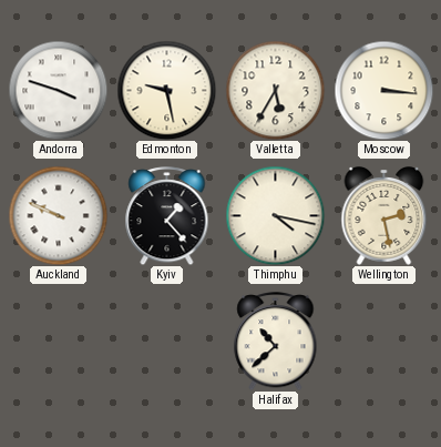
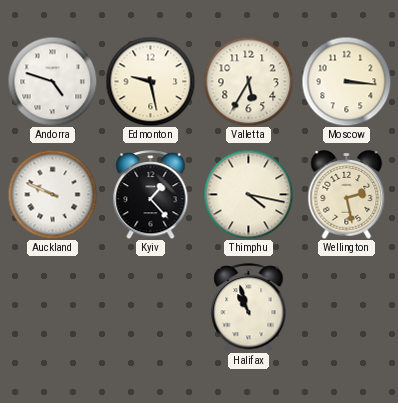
Andorra: 3:48 -> 4:48 (52, 81)
Halifax: 10:38 -> 10:57 (249, 308)
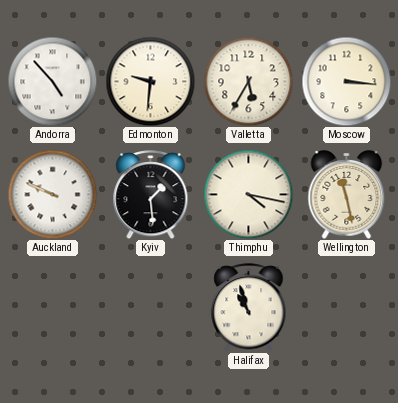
Andorra: 4:48 -> 4:53 (52, 81)
Edmonton: 9:28 -> 9:31 (150, 81)
Kyiv: 1:23 -> 1:29 (151, 195)
Wellington: 2:28 -> 11:28 (347, 195)
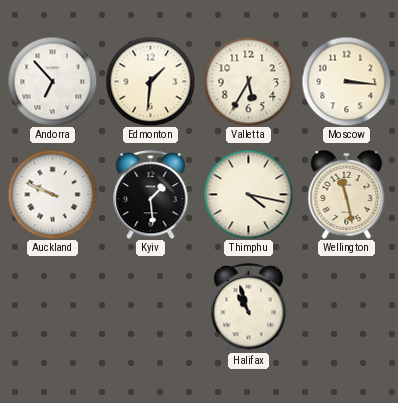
Andorra: 4:53 -> 6:53 (52, 81)
Edmonton: 9:31 -> 1:31 (150, 81)
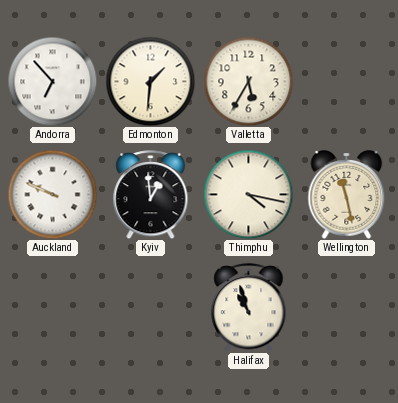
Moscow: 3:16 -> none (346, 81)
Kyiv: 1:29 -> 12:59 (151, 195)
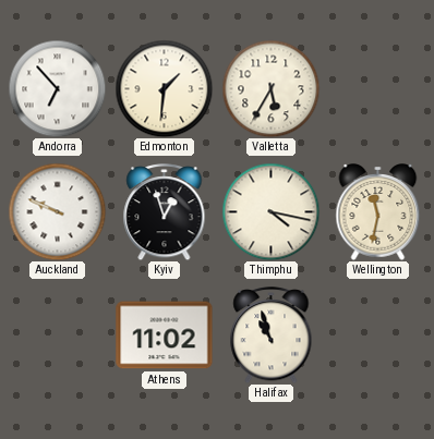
Kyiv: 12:59 -> 12:57 (165, 212)
Wellington: 11:28 -> 11:32 (378, 212)
Athens: none -> 11:02 (165, 336)
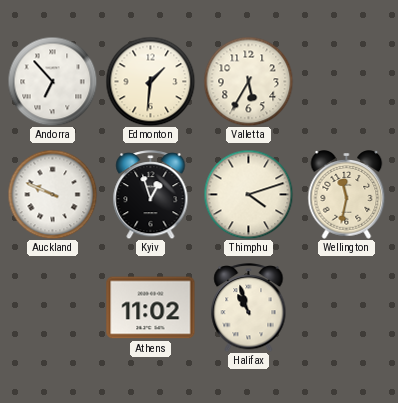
Thimphu: 4:17 -> 4:12 (248, 194)
